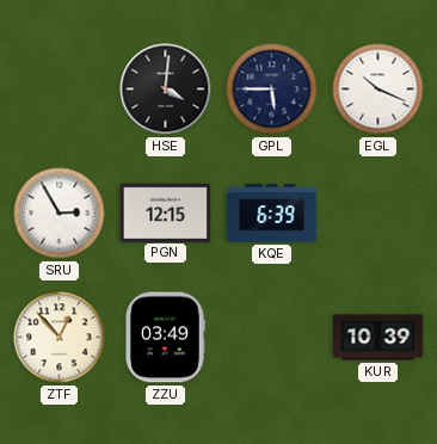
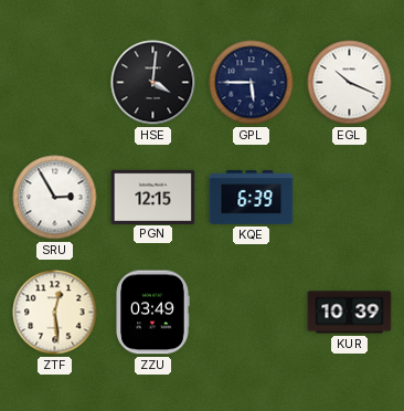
ZTF: 12:53 -> 12:29 (55, 313)
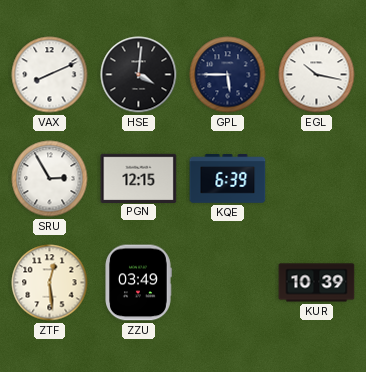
VAX: none -> 8:11 (50, 75)
EGL: 10:19 -> 10:17 (317, 75)
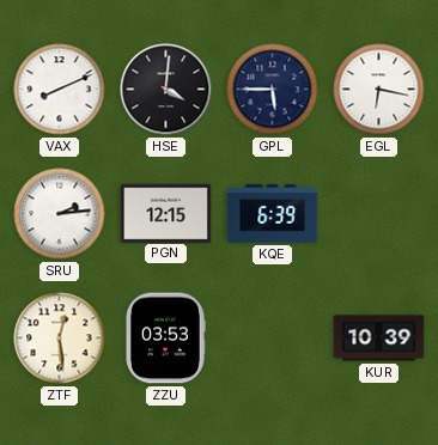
EGL: 10:17 -> 6:17 (379, 90)
SRU: 2:55 -> 2:14 (60, 214)
ZZU: 03:49 -> 03:53 (165, 339)
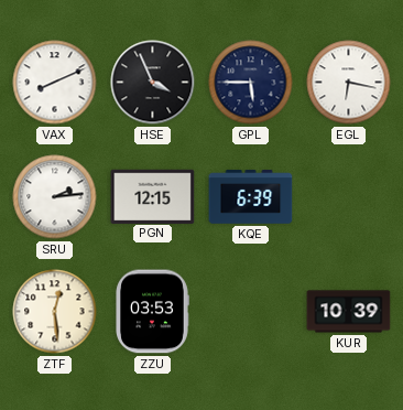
HSE: 4:01 -> 3:56 (153, 83)
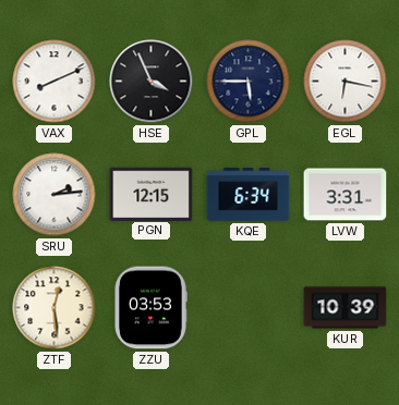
KQE: 6:39 -> 6:34 (249, 195)
LVW: none -> 3:31 (346, 195)
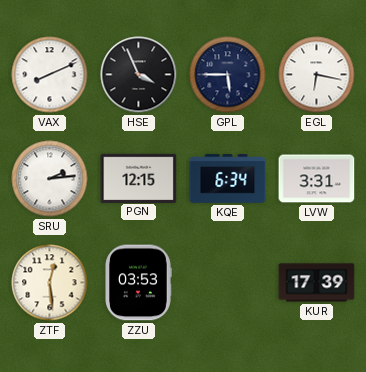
KUR: 10:39 -> 17:39 (317, 283)
